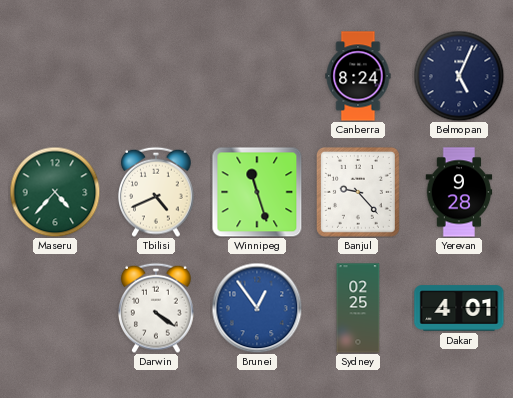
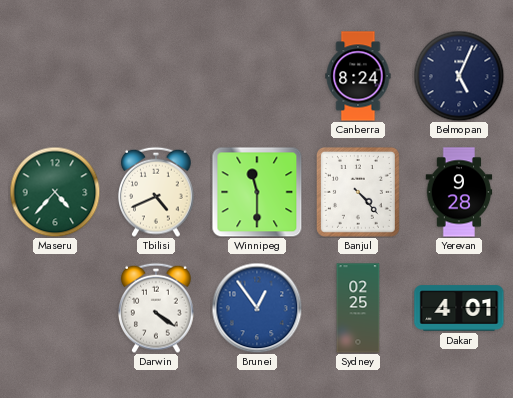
Winnipeg: 11:27 -> 11:30 (257, 192)
Banjul: 9:23 -> 4:23 (358, 192)
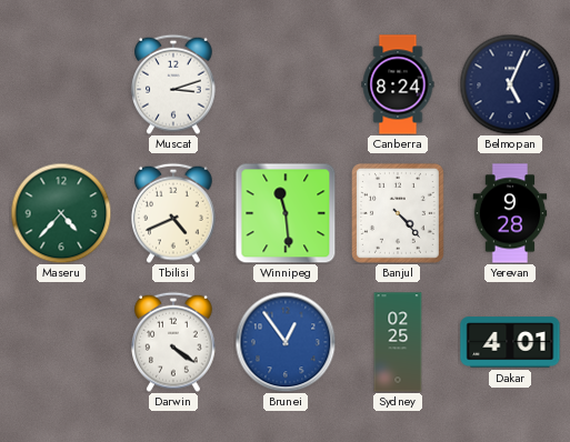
Muscat: none -> 3:12 (174, 84)
Winnipeg: 11:30 -> 11:29 (286, 213)
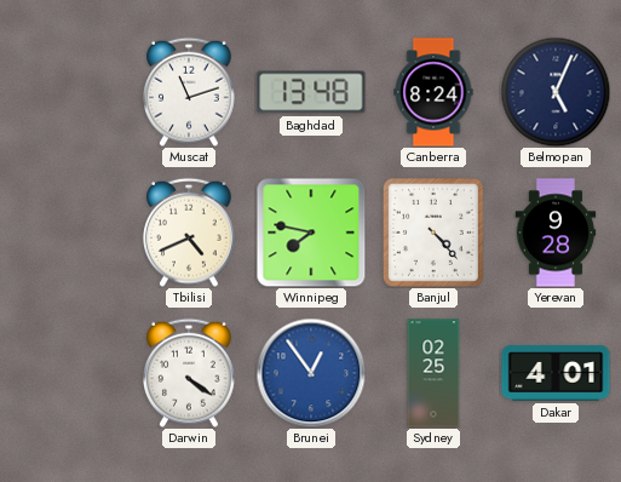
Muscat: 3:12 -> 11:12 (190, 92)
Baghdad: none -> 13:48 (311, 92)
Maseru: 4:37 -> none (61, 213)
Winnipeg: 11:29 -> 7:47 (311, 233)
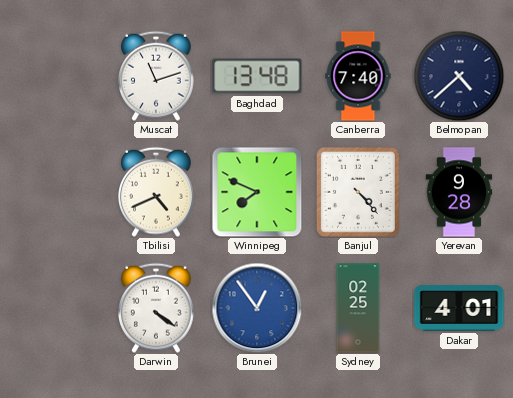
Canberra: 8:24 -> 7:40 (358, 76)
Belmopan: 5:04 -> 4:38 (459, 76)
Winnipeg: 7:47 -> 7:49 (257, 192)
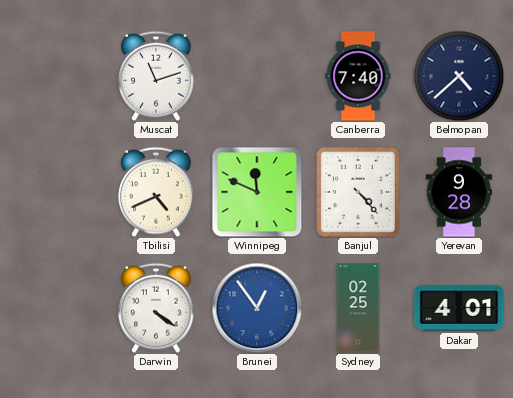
Baghdad: 13:48 -> none (257, 76)
Winnipeg: 7:49 -> 11:49 (257, 192)
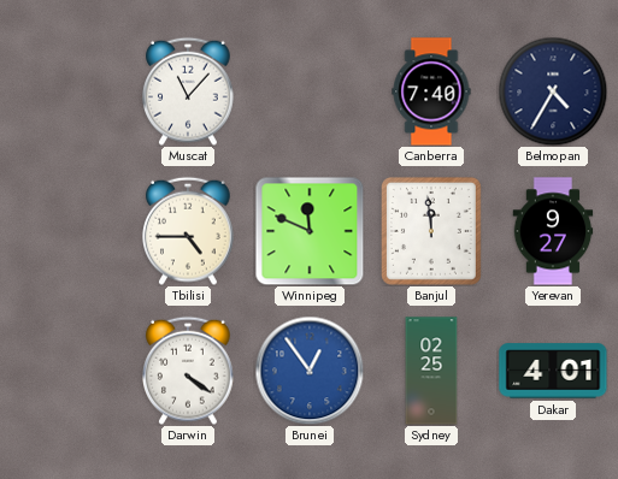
Muscat: 11:12 -> 11:07 (189, 91)
Belmopan: 4:38 -> 4:35 (553, 91)
Tbilisi: 4:41 -> 4:45 (189, 231)
Banjul: 4:23 -> 11:59 (431, 231)
Yerevan: 9:28 -> 9:27 (553, 231)
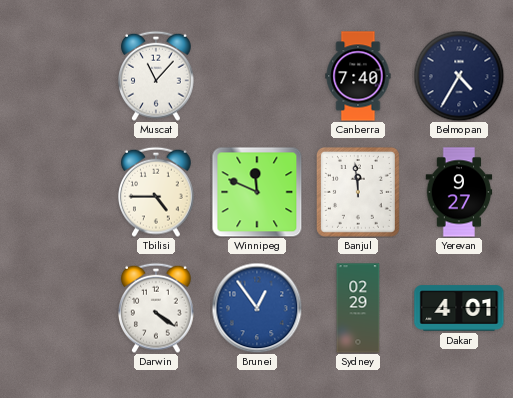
Sydney: 02:25 -> 02:29 (358, 308)
